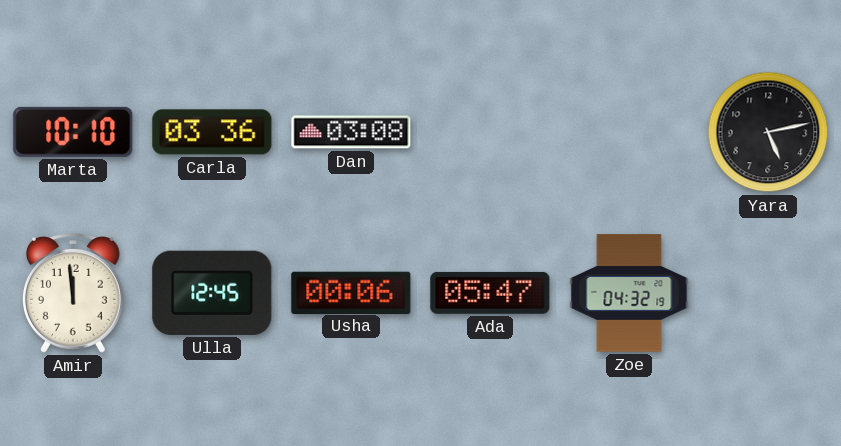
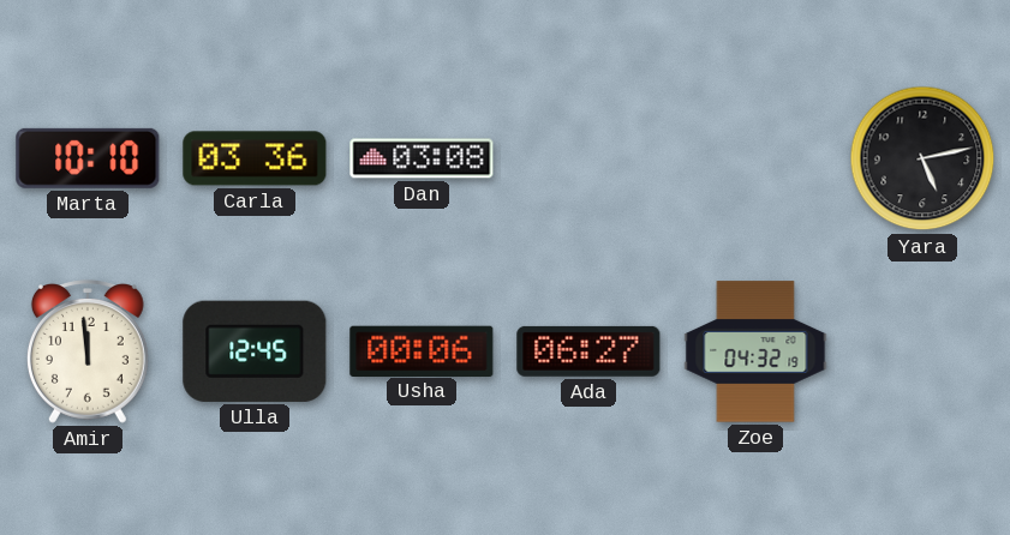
Ada: 05:47 -> 06:27 (588, 351)
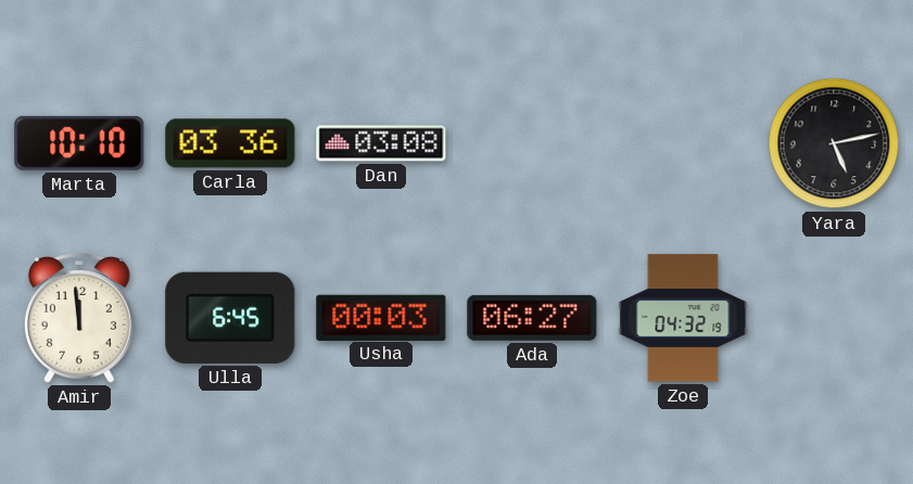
Ulla: 12:45 -> 6:45 (230, 318)
Usha: 00:06 -> 00:03 (381, 317)
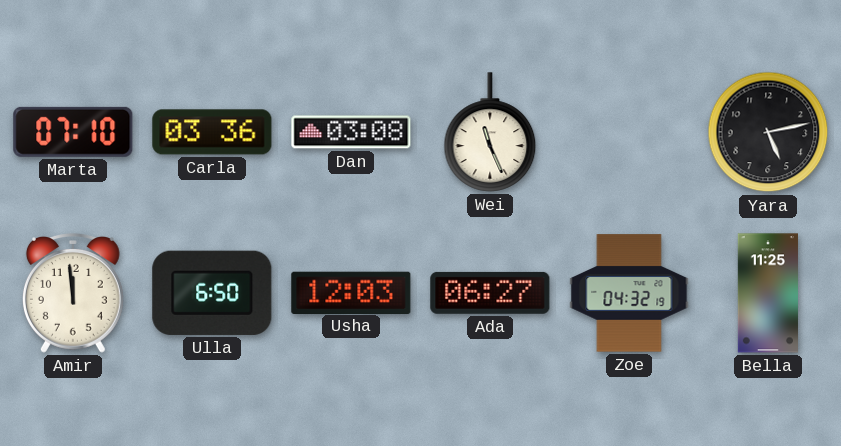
Marta: 10:10 -> 07:10 (73, 132)
Wei: none -> 11:26 (490, 132)
Ulla: 6:45 -> 6:50 (212, 293)
Usha: 00:03 -> 12:03 (351, 292)
Bella: none -> 11:25 (768, 293)
